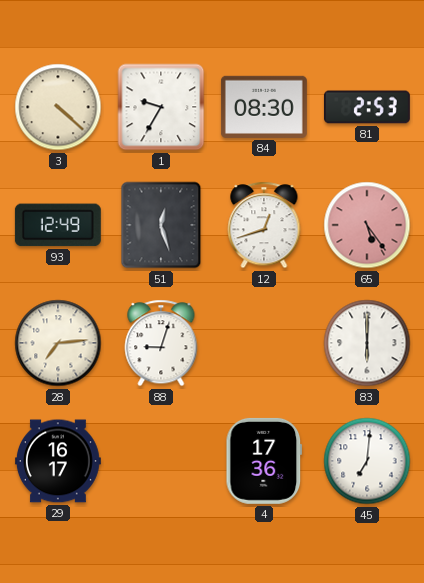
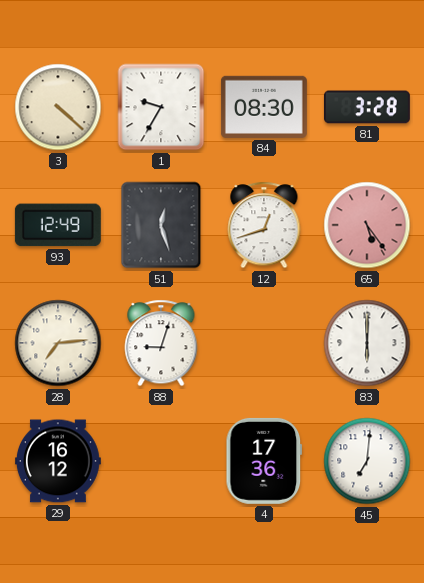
81: 2:53 -> 3:28 (367, 107)
29: 16:17 -> 16:12 (58, 461)
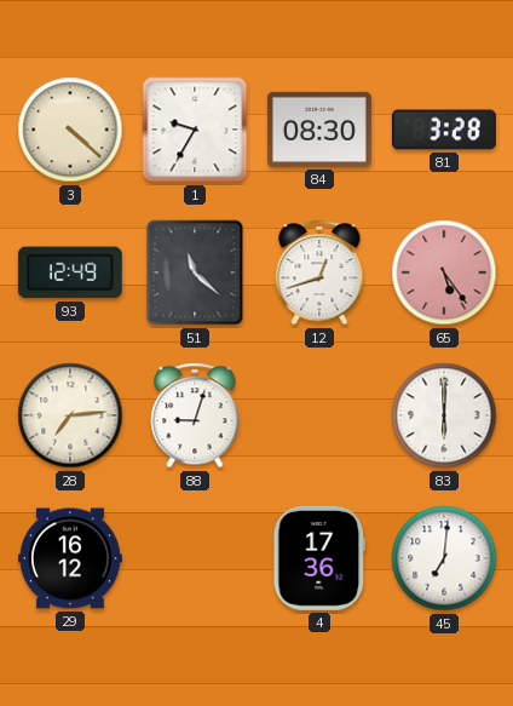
51: 12:27 -> 11:22 (195, 272)
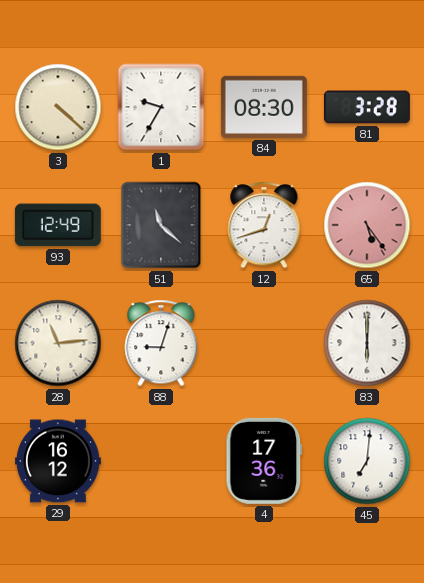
28: 7:14 -> 11:14 (58, 343)
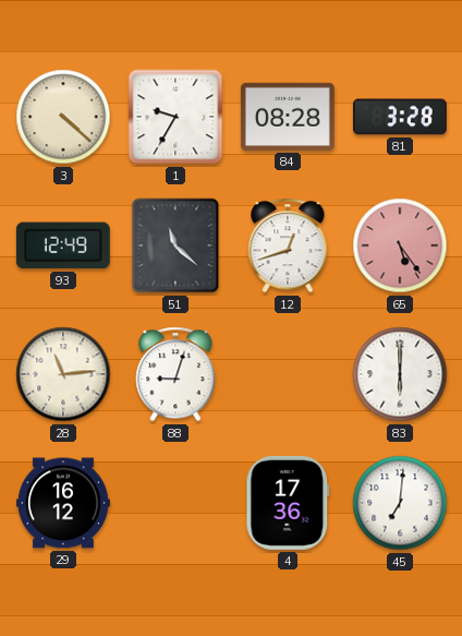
84: 08:30 -> 08:28 (288, 117)
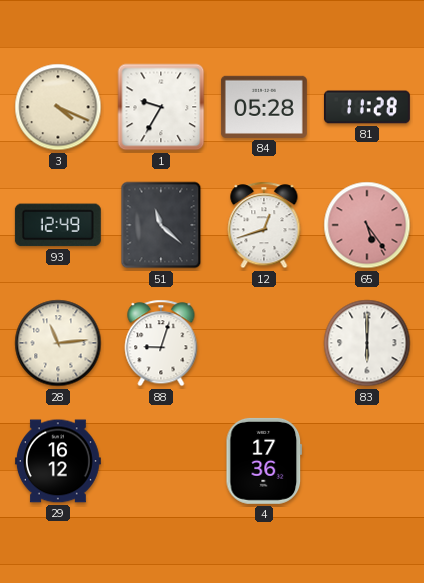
3: 4:22 -> 4:19 (58, 107)
84: 08:28 -> 05:28 (264, 107)
81: 3:28 -> 11:28 (367, 107)
45: 7:01 -> none (400, 503)
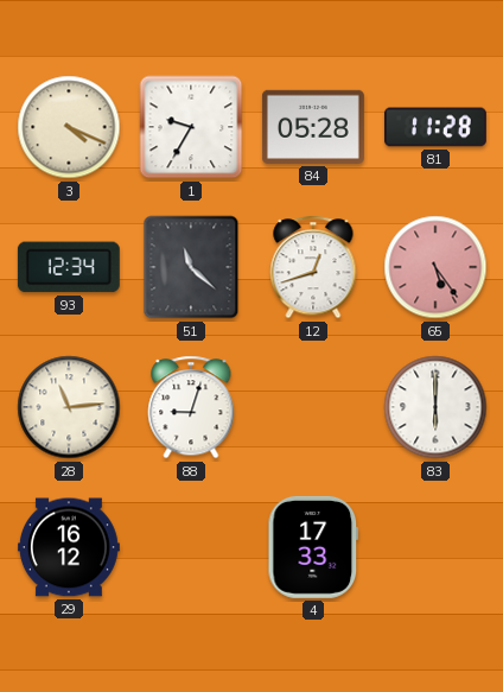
93: 12:49 -> 12:34 (69, 267)
4: 17:36 -> 17:33 (313, 547)
